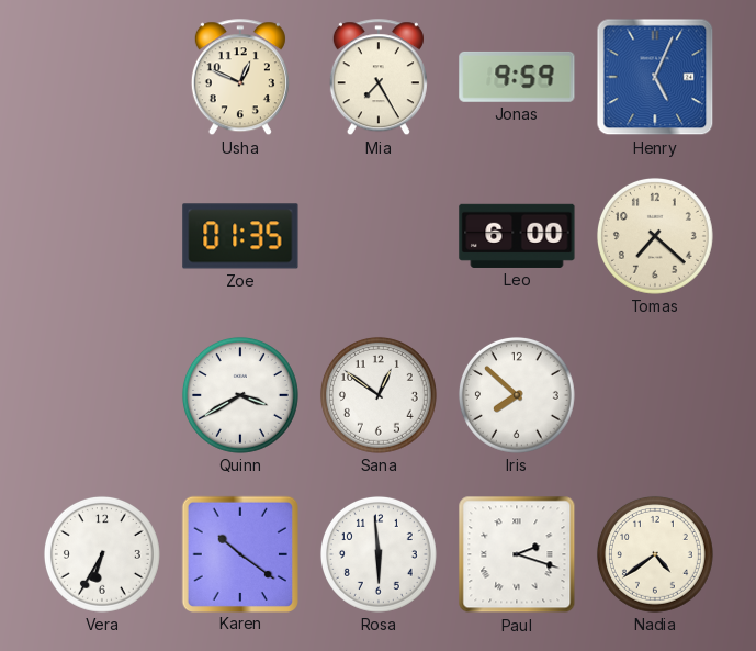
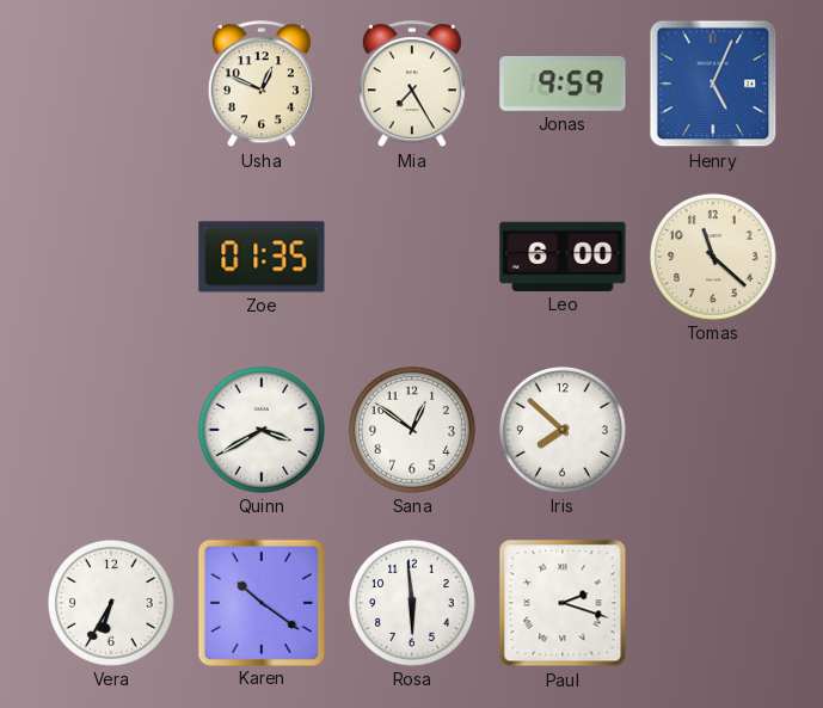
Tomas: 7:22 -> 11:22 (713, 257)
Nadia: 4:39 -> none (655, 554)
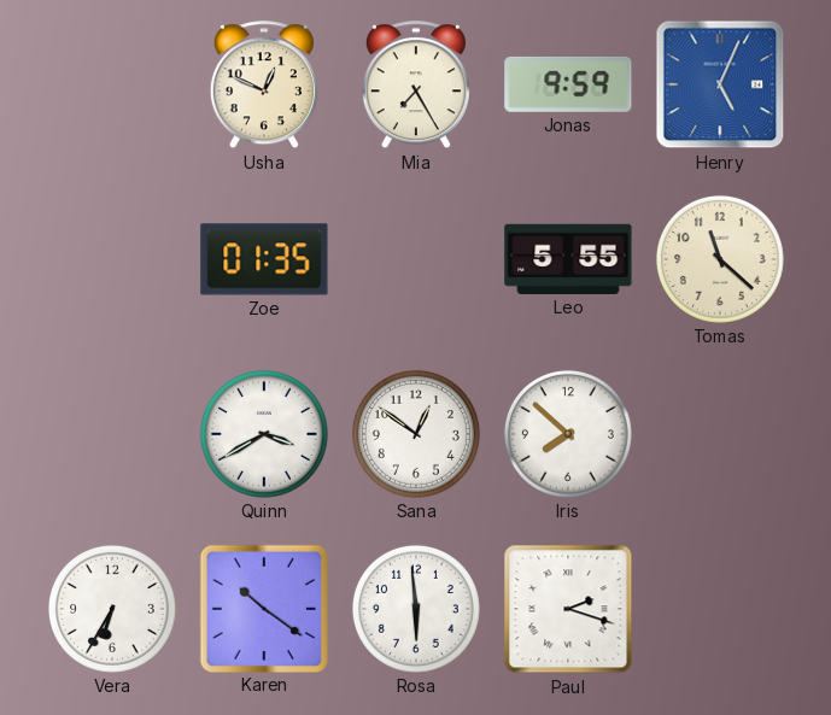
Leo: 6:00 -> 5:55 (568, 259)
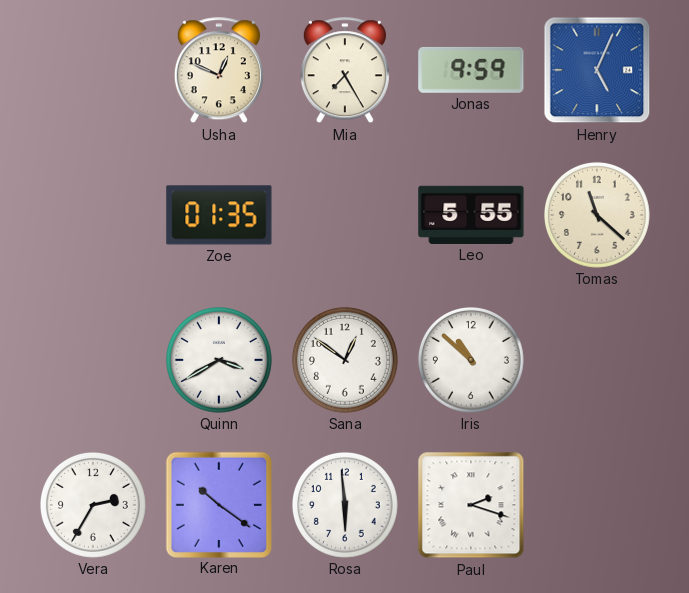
Iris: 7:52 -> 10:52 (471, 360)
Vera: 6:35 -> 2:35 (93, 505)
